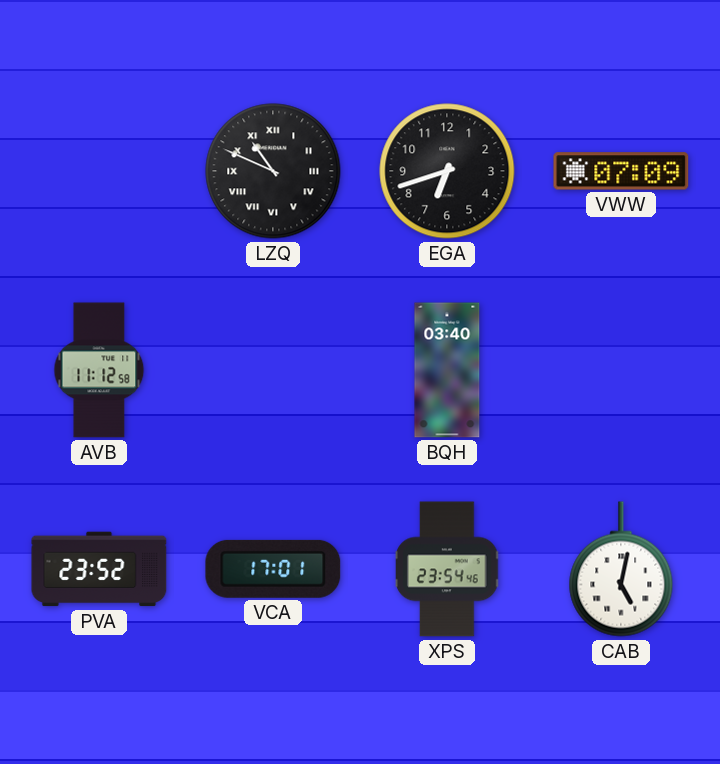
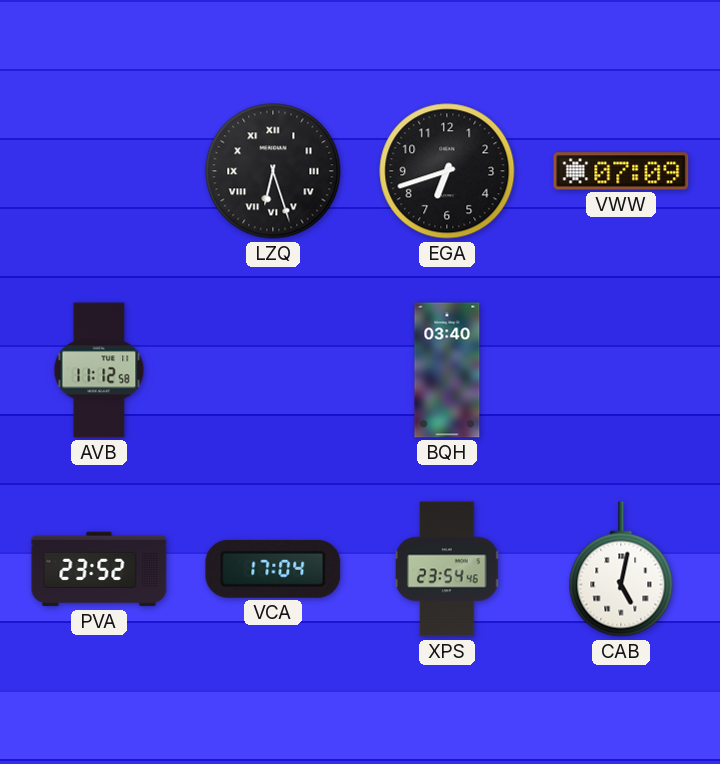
LZQ: 10:49 -> 6:27 (273, 171)
VCA: 17:01 -> 17:04 (273, 569)
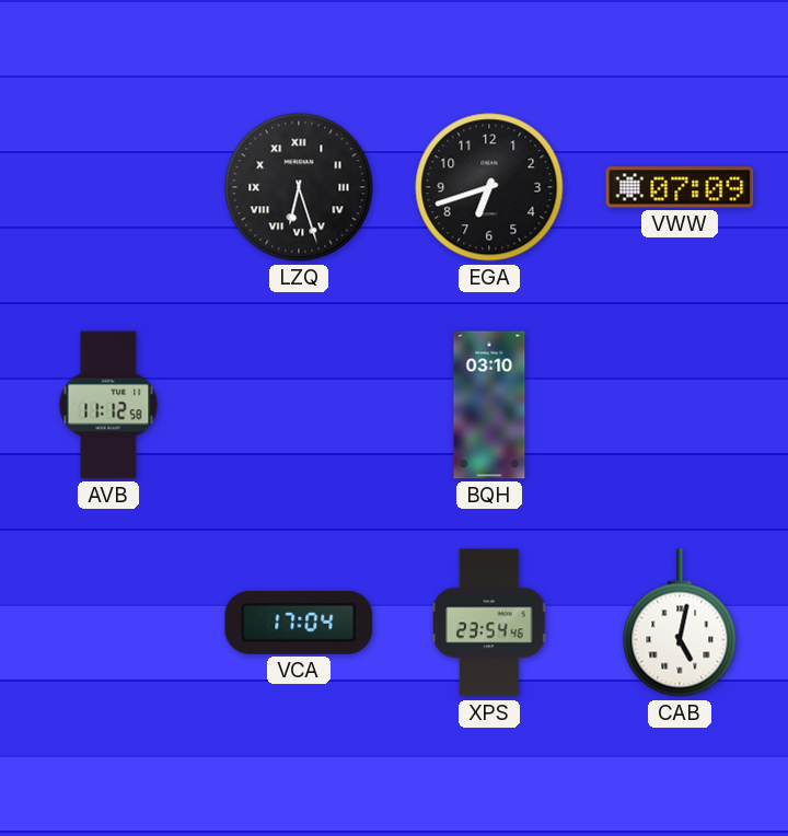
BQH: 03:40 -> 03:10 (489, 405)
PVA: 23:52 -> none (99, 569)
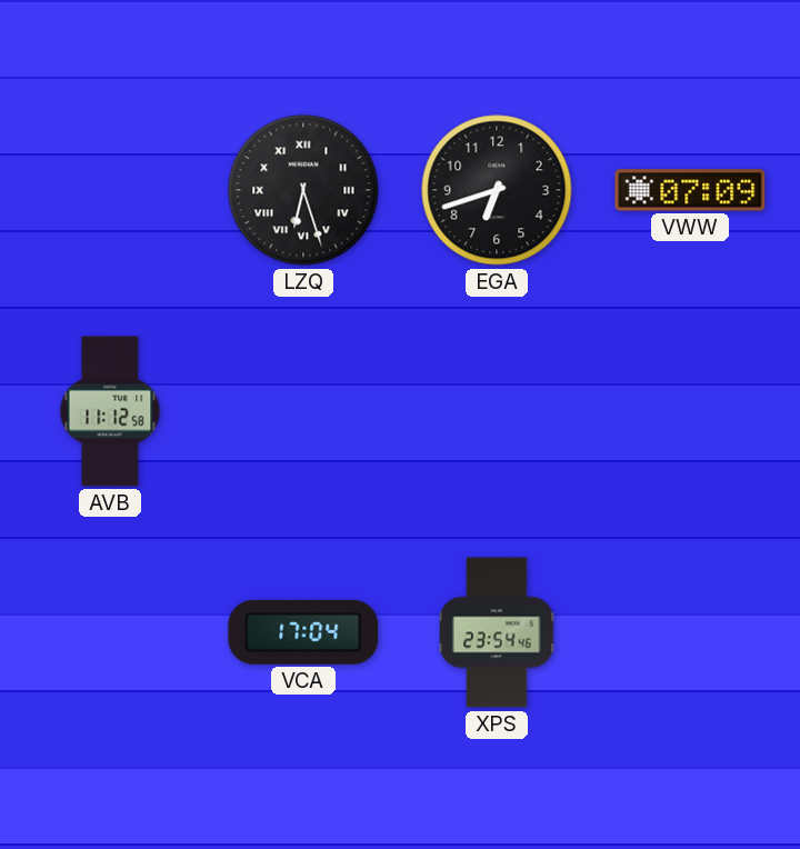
BQH: 03:10 -> none (489, 405)
CAB: 5:02 -> none (680, 623)
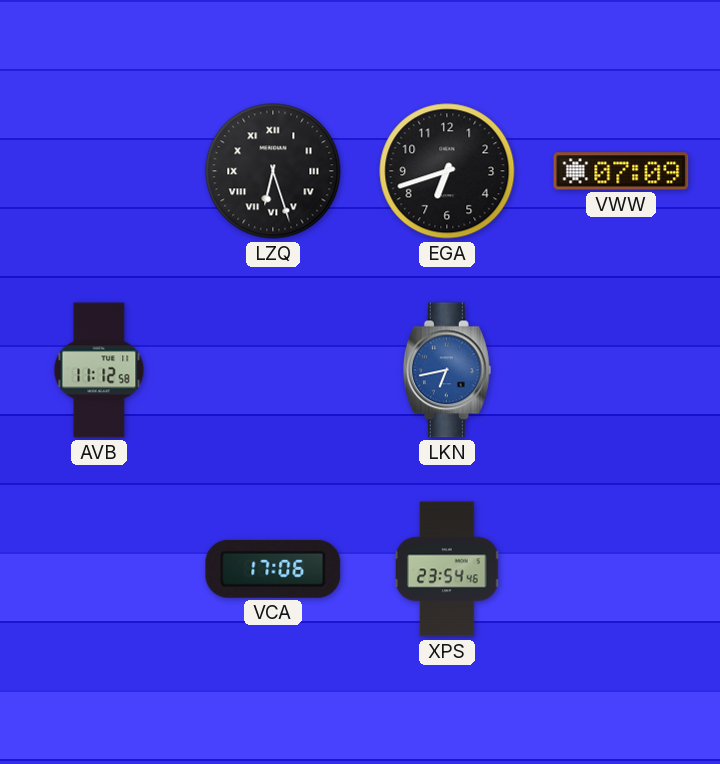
LKN: none -> 6:43 (447, 370)
VCA: 17:04 -> 17:06 (273, 569)
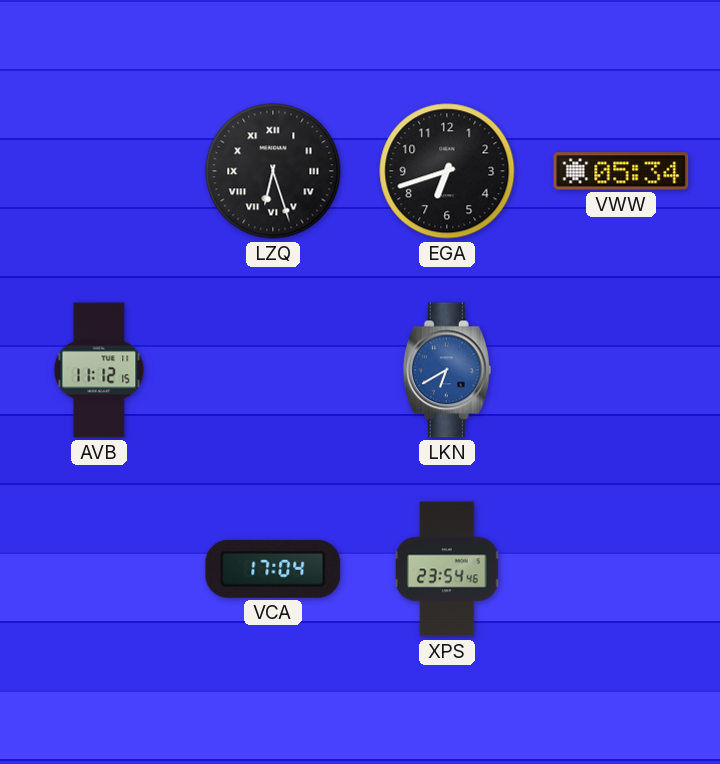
VWW: 07:09 -> 05:34 (621, 171)
AVB: 11:12:58 -> 11:12:15 (99, 370)
LKN: 6:43 -> 6:40 (447, 370)
VCA: 17:06 -> 17:04 (273, 569)
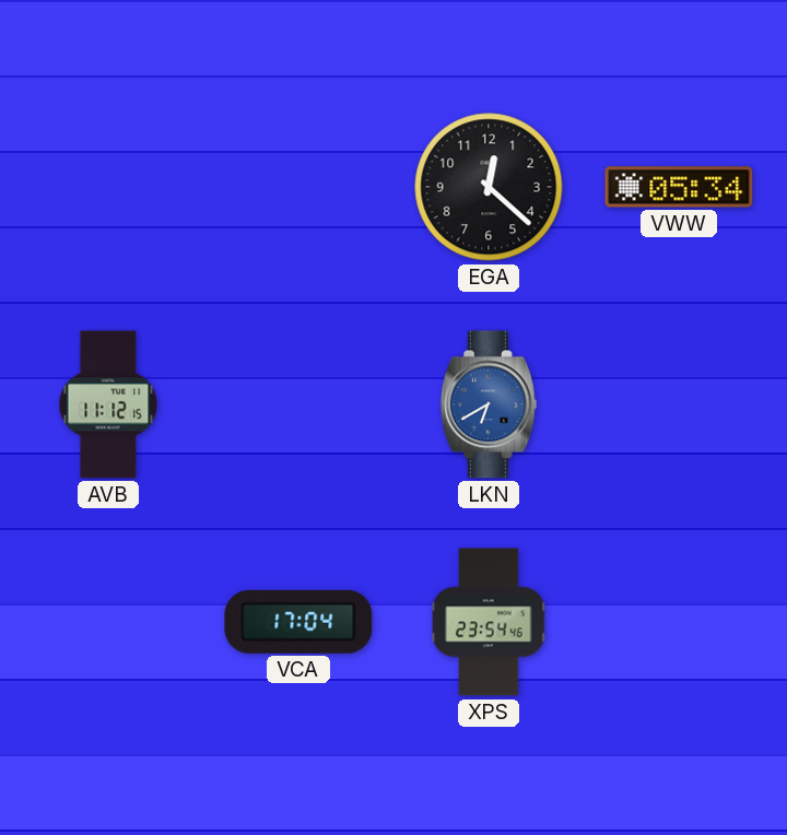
LZQ: 6:27 -> none (273, 171)
EGA: 6:42 -> 12:22 (489, 187)
